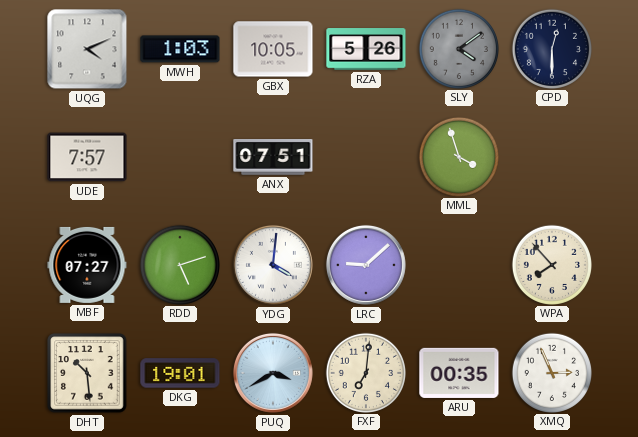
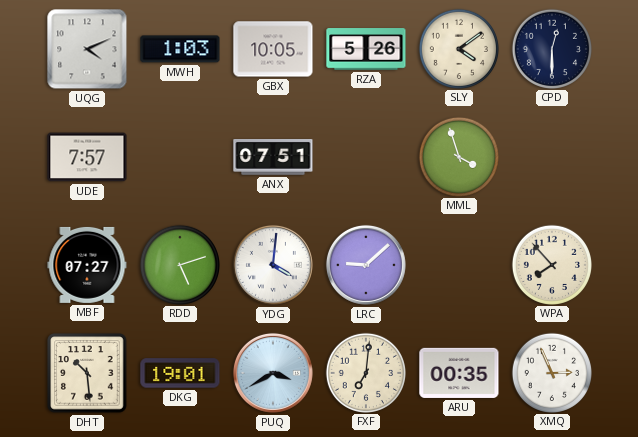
SLY dial: grey -> cream (458, 48)
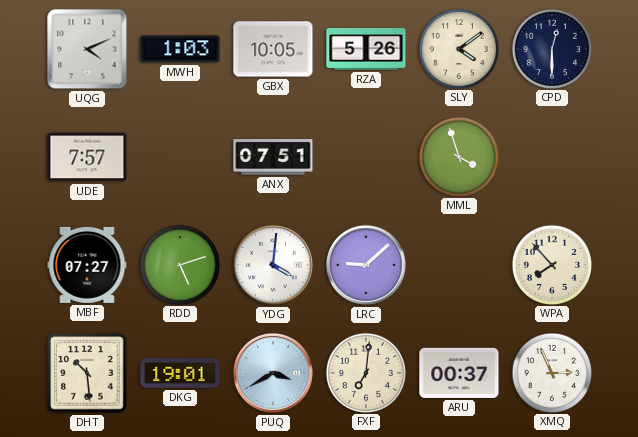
ARU: 00:35 -> 00:37 (459, 373)
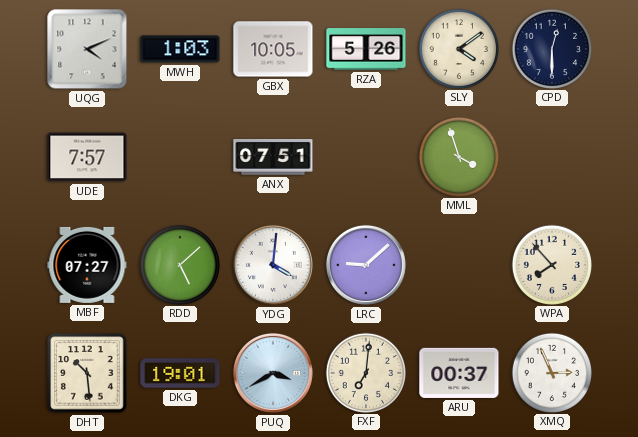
RDD: 5:12 -> 5:08 (179, 264)
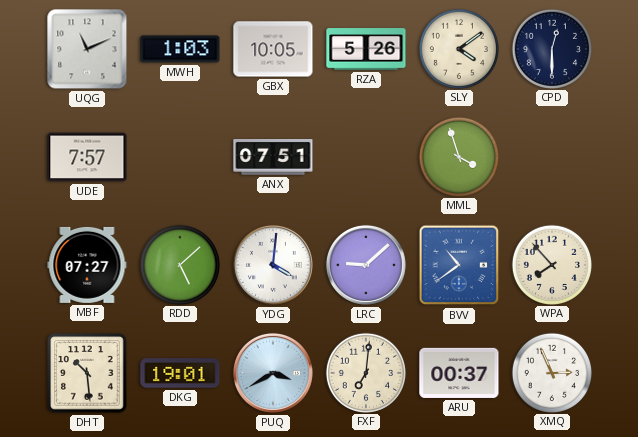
UQG: 4:11 -> 11:11 (87, 49)
BVV: none -> 10:39 (459, 265)
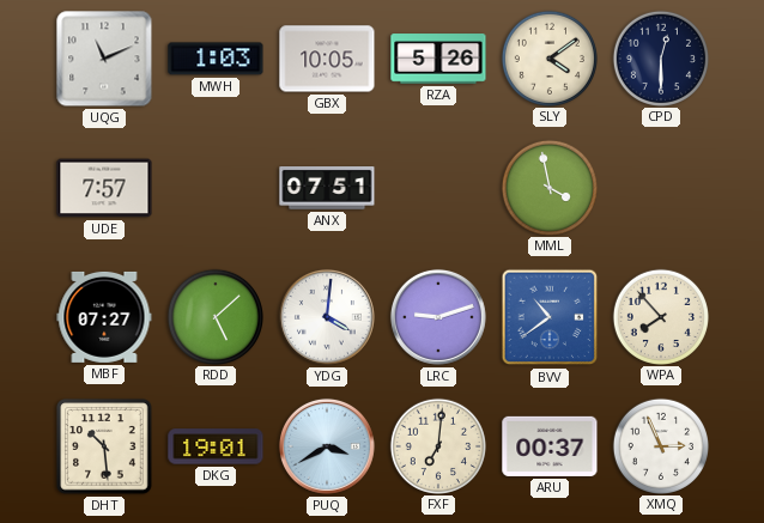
MML: 3:57 -> 3:58 (548, 187)
LRC: 9:08 -> 9:12 (438, 317)
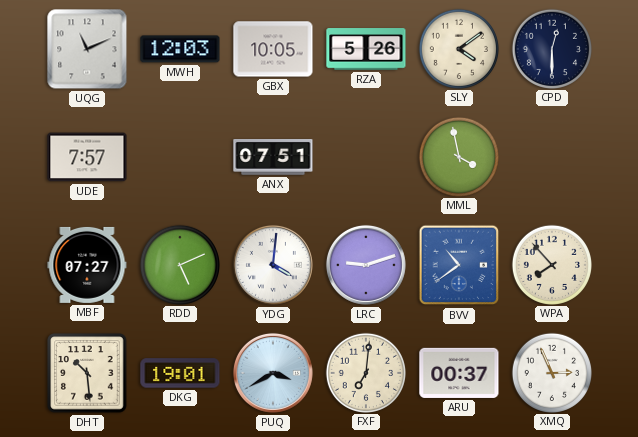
MWH: 1:03 -> 12:03 (180, 49)
RDD: 5:08 -> 5:11 (179, 264)
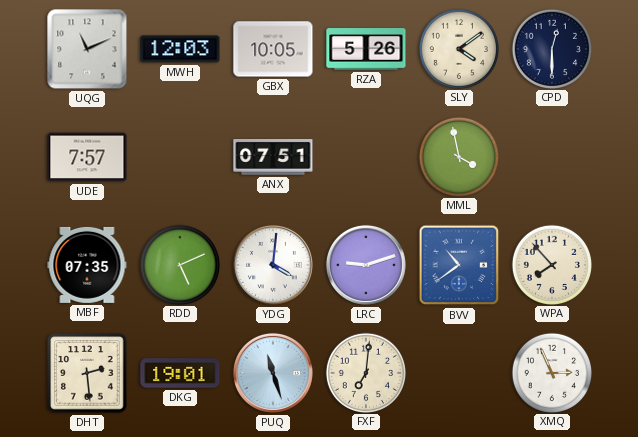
MBF: 07:27 -> 07:35 (87, 265)
DHT: 10:29 -> 2:29 (87, 373)
PUQ: 3:40 -> 11:27 (273, 373)
ARU: 00:37 -> none (459, 373)
